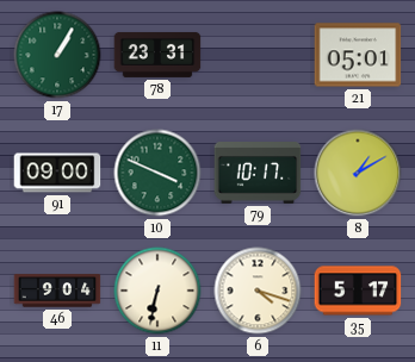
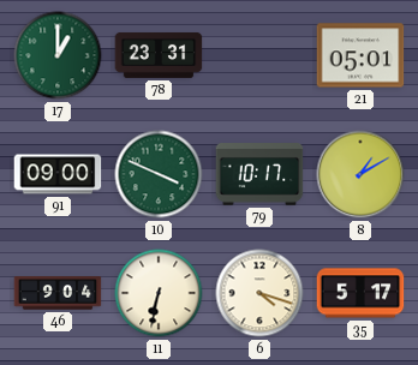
17: 1:05 -> 1:00 (58, 55)
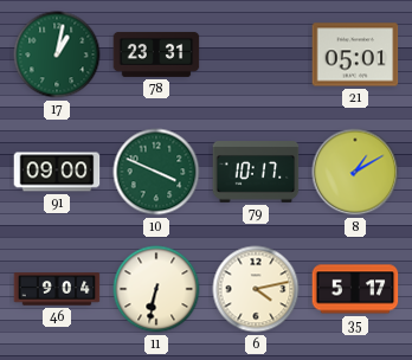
17: 1:00 -> 1:02 (57, 54)
6: 4:18 -> 4:13 (256, 289)
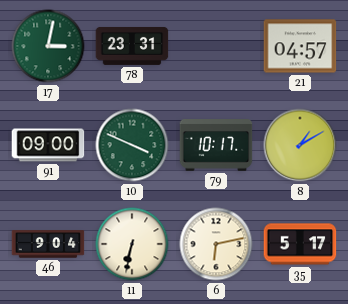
17: 1:02 -> 3:02 (48, 46)
21: 05:01 -> 04:57 (300, 46)
6: 4:13 -> 6:13 (216, 244)
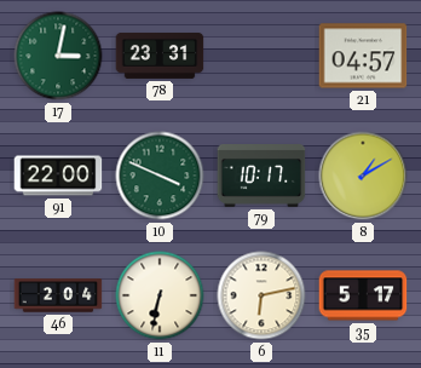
91: 09:00 -> 22:00 (58, 176)
46: 9:04 -> 2:04 (58, 295)
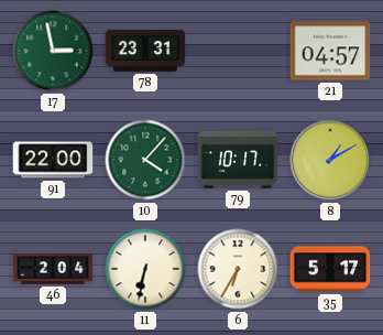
17: 3:02 -> 2:58 (53, 51)
10: 3:49 -> 4:07 (145, 160)
6: 6:13 -> 6:35 (238, 269)
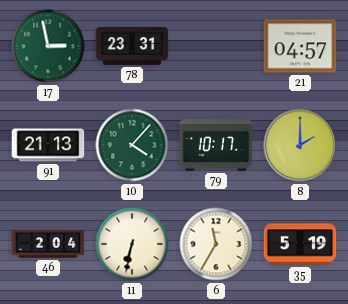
91: 22:00 -> 21:13 (48, 145)
8: 1:10 -> 2:00 (300, 145)
6: 6:35 -> 11:35 (216, 244)
35: 5:17 -> 5:19 (300, 244)
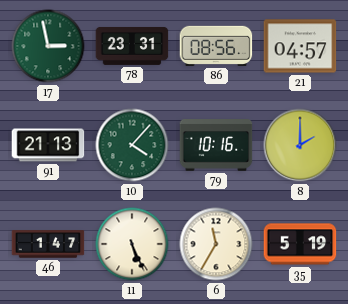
86: none -> 08:56 (216, 46)
79: 10:17 -> 10:16 (216, 146)
46: 2:04 -> 1:47 (48, 244)
11: 6:32 -> 5:26 (132, 244)
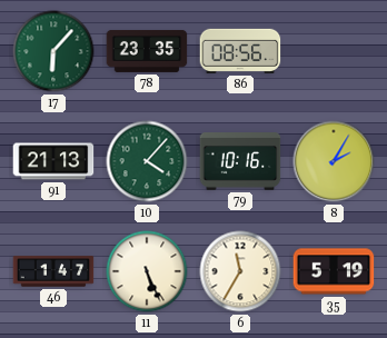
17: 2:58 -> 6:07 (53, 51)
78: 23:31 -> 23:35 (147, 51)
21: 04:57 -> none (300, 46)
8: 2:00 -> 2:05 (334, 161)
